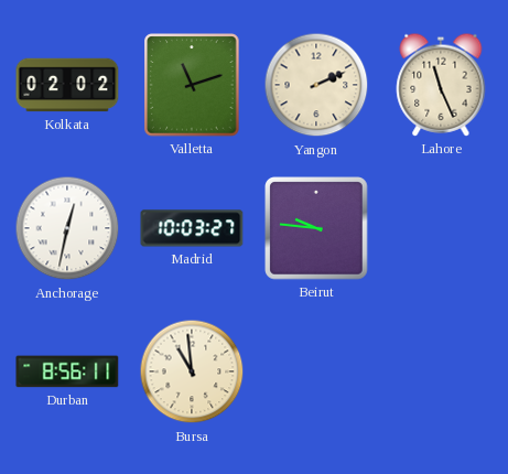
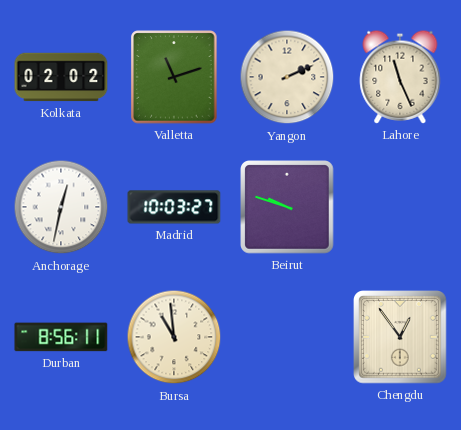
Beirut: 9:46 -> 9:48 (288, 208)
Chengdu: none -> 12:54 (401, 338)
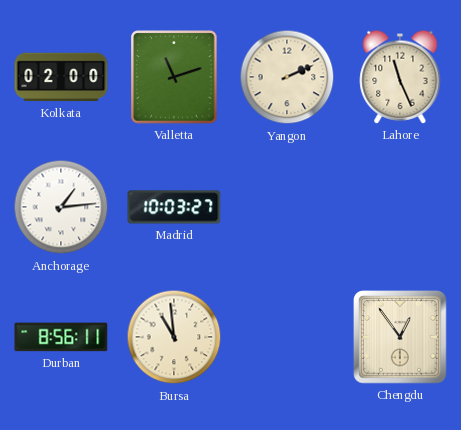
Kolkata: 02:02 -> 02:00 (61, 77)
Anchorage: 12:32 -> 1:14 (61, 207)
Beirut: 9:48 -> none (288, 208)
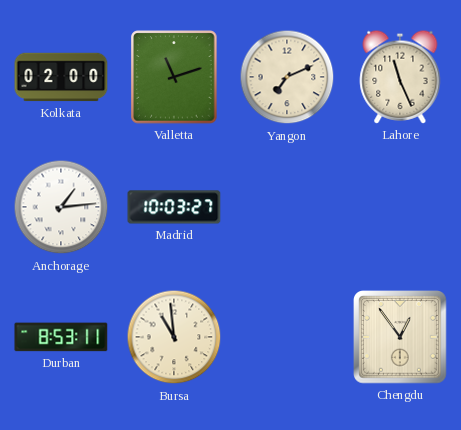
Yangon: 2:11 -> 7:11 (287, 77)
Durban: 8:56 -> 8:53 (61, 337)
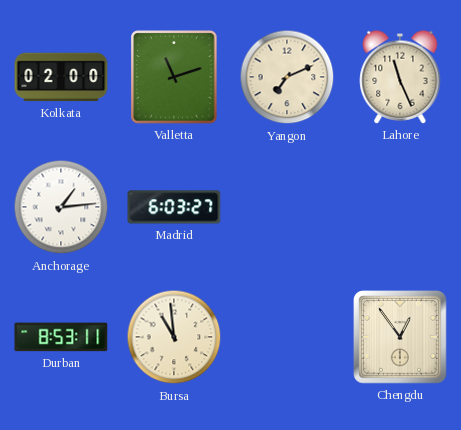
Madrid: 10:03 -> 6:03 (174, 207)
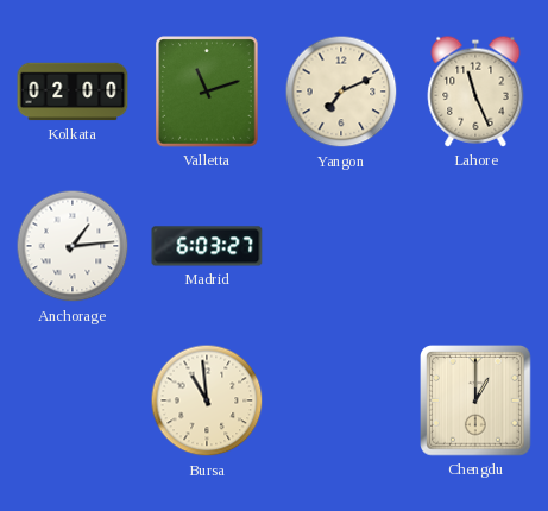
Durban: 8:53 -> none (61, 337)
Chengdu: 12:54 -> 1:00 (477, 402)
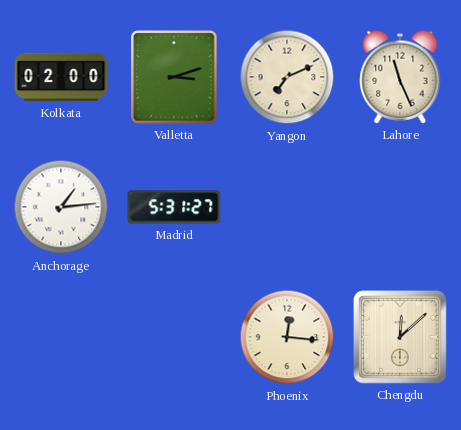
Valletta: 11:12 -> 3:12 (174, 77)
Madrid: 6:03 -> 5:31 (174, 207)
Bursa: 10:59 -> none (207, 400)
Phoenix: none -> 12:16 (287, 337)
Chengdu: 1:00 -> 12:08 (401, 338)
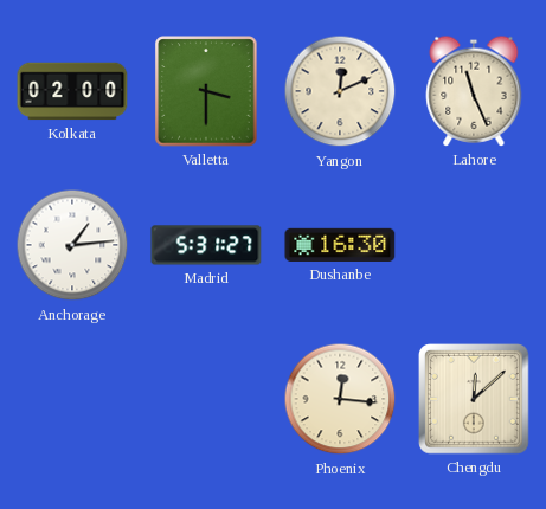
Valletta: 3:12 -> 3:30 (206, 91)
Yangon: 7:11 -> 12:11 (340, 91)
Dushanbe: none -> 16:30 (340, 245)
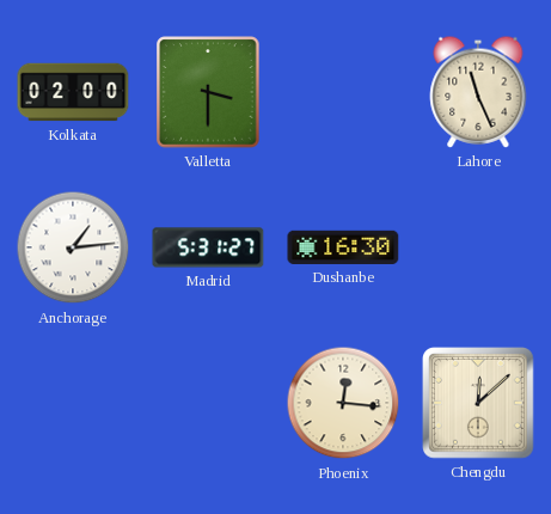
Yangon: 12:11 -> none (340, 91)
